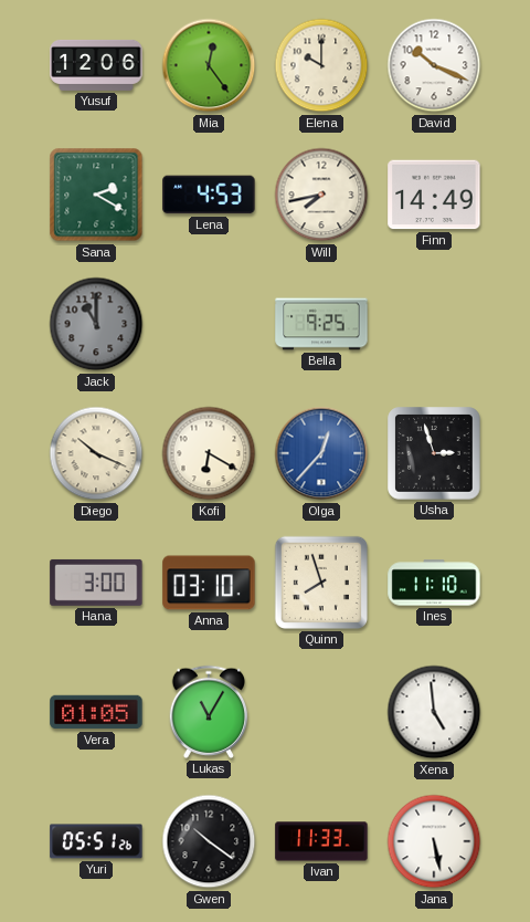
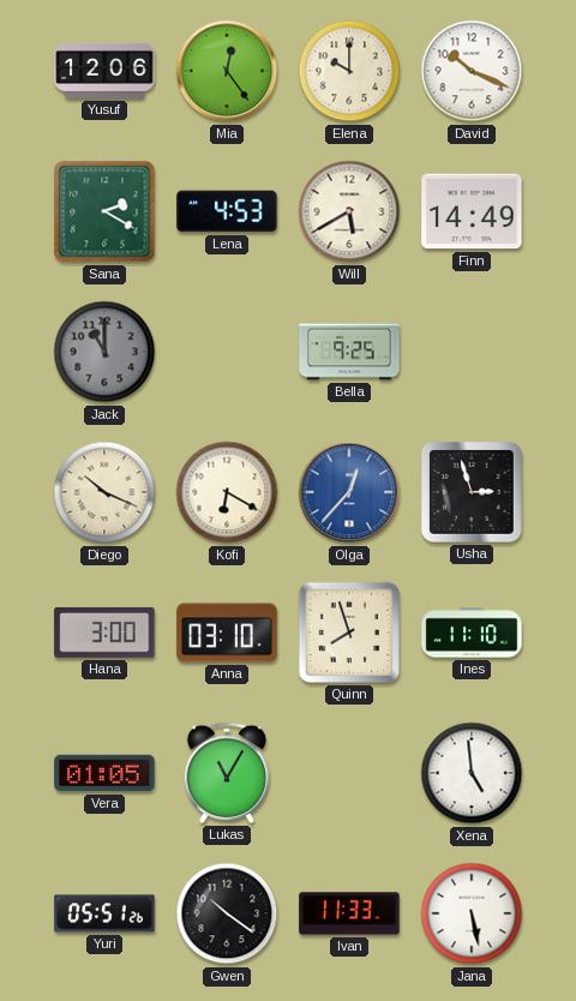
Will: 7:43 -> 5:40 (349, 211)
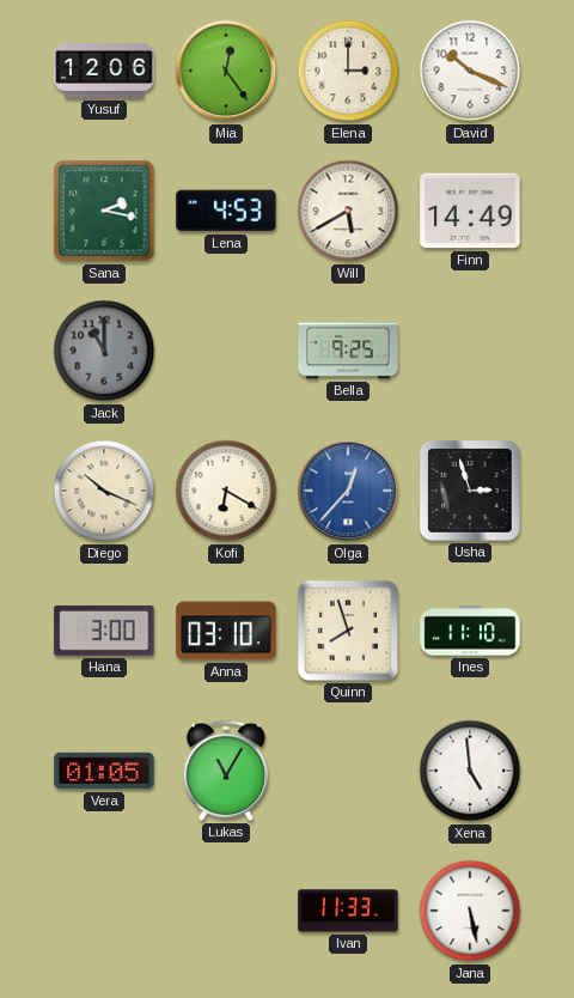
Elena: 10:00 -> 3:00 (348, 71)
Sana: 2:20 -> 2:17 (104, 211)
Yuri: 05:51 -> none (104, 913)
Gwen: 10:21 -> none (227, 913)
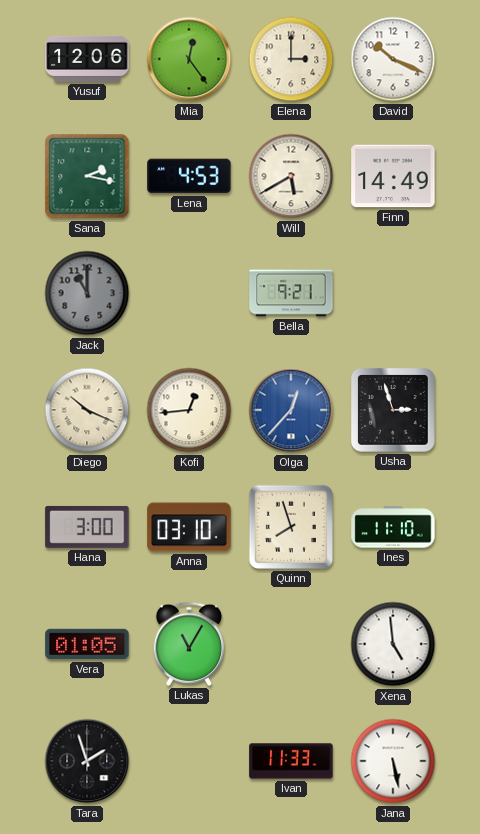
Bella: 9:25 -> 9:21 (291, 293)
Kofi: 6:20 -> 12:44 (189, 410)
Tara: none -> 1:57 (87, 761)
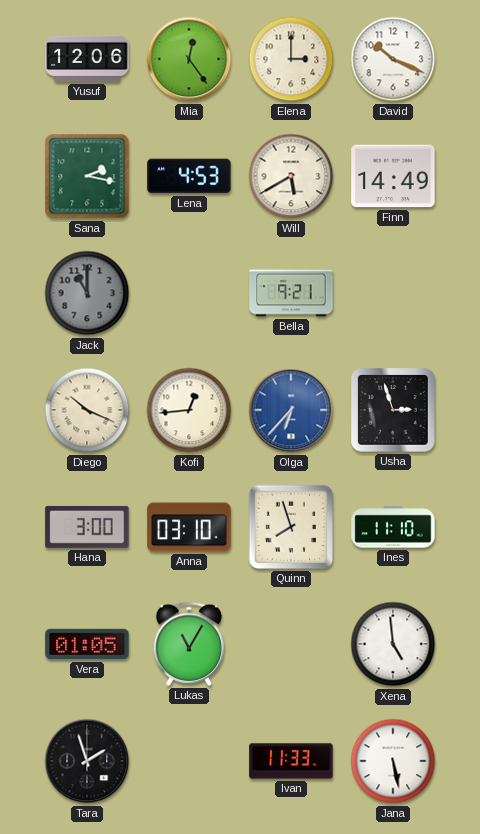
Olga: 12:37 -> 6:37 (291, 410)
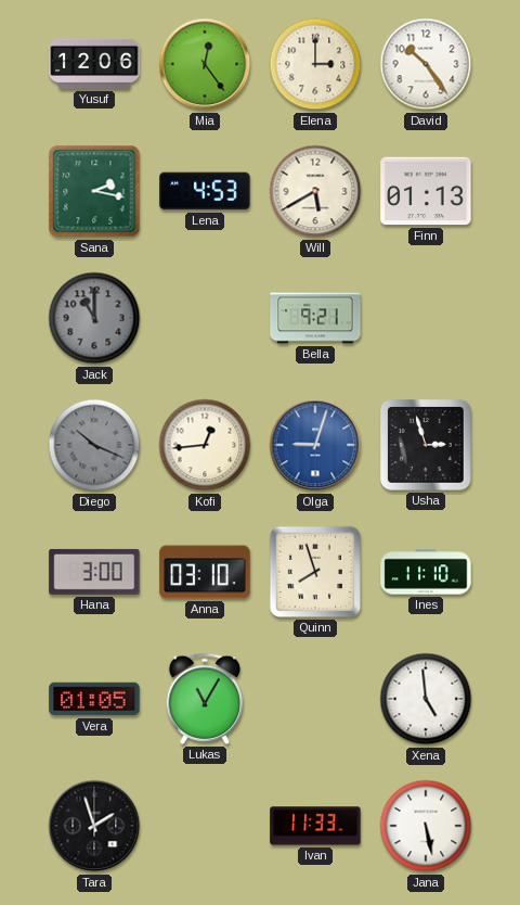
David: 10:19 -> 10:24 (426, 64)
Finn: 14:49 -> 01:13 (426, 191)
Diego dial: cream -> grey (94, 445)
Olga: 6:37 -> 9:03 (315, 445)
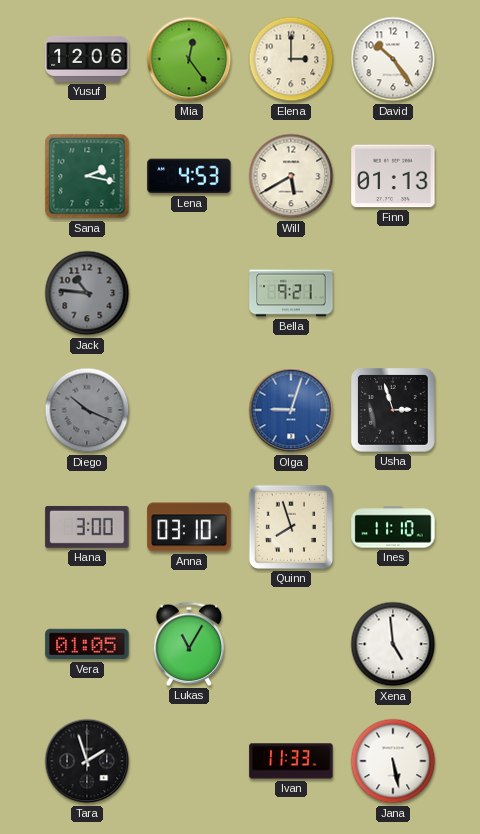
Jack: 11:00 -> 10:46 (87, 293)
Kofi: 12:44 -> none (205, 445)
